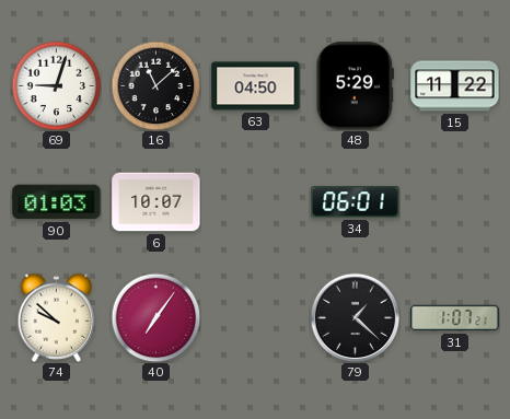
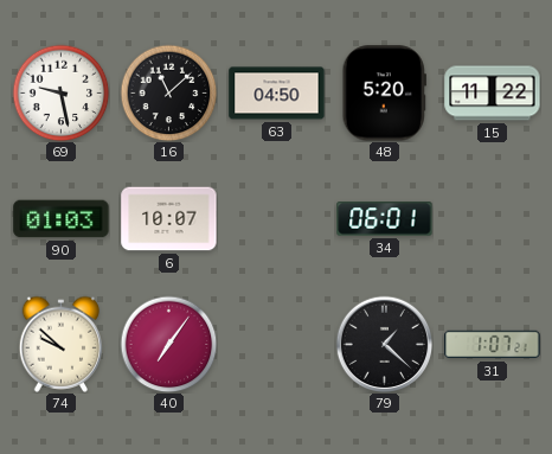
69: 9:03 -> 9:28 (60, 92)
48: 5:29 -> 5:20 (384, 94)
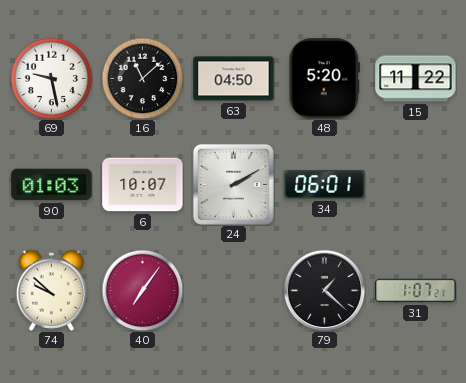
24: none -> 2:10 (233, 184)
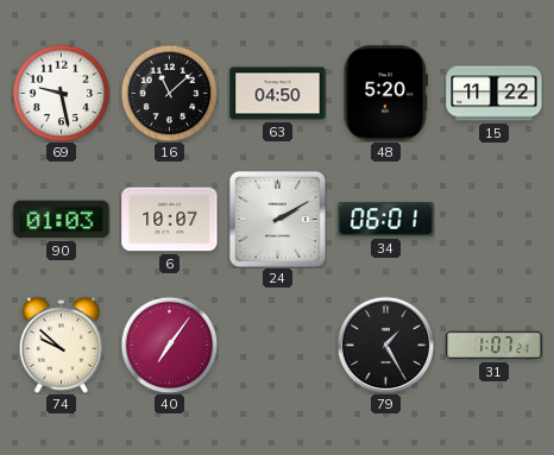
79: 1:22 -> 1:25 (385, 345)
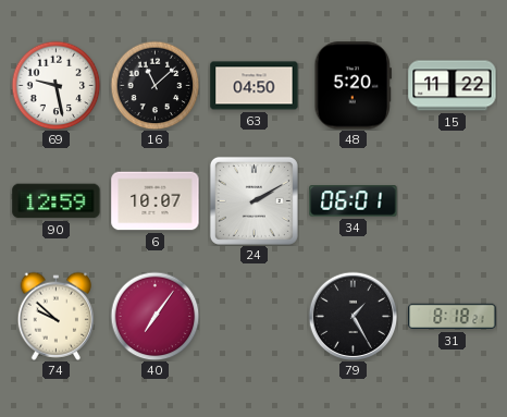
90: 01:03 -> 12:59 (57, 201)
31: 1:07 -> 8:18 (453, 317)
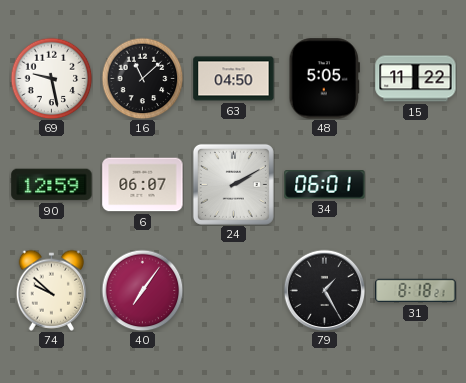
48: 5:20 -> 5:05 (324, 79)
6: 10:07 -> 06:07 (143, 185)
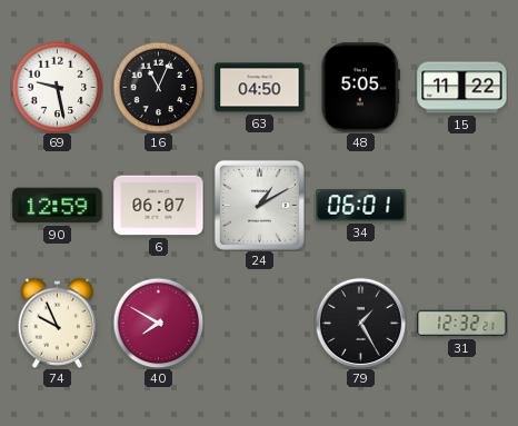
16: 11:08 -> 11:04 (158, 87)
24: 2:10 -> 1:10 (259, 205)
74: 9:52 -> 9:56 (58, 323)
40: 7:06 -> 7:50 (158, 323)
31: 8:18 -> 12:32 (462, 324)
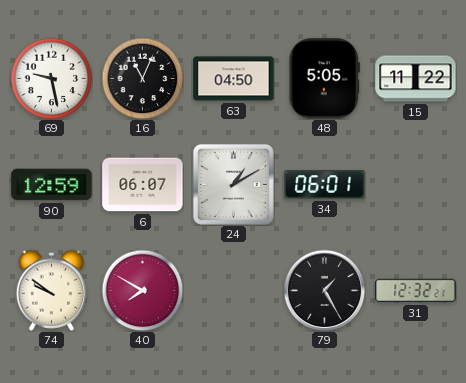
74: 9:56 -> 9:51 (52, 290)
